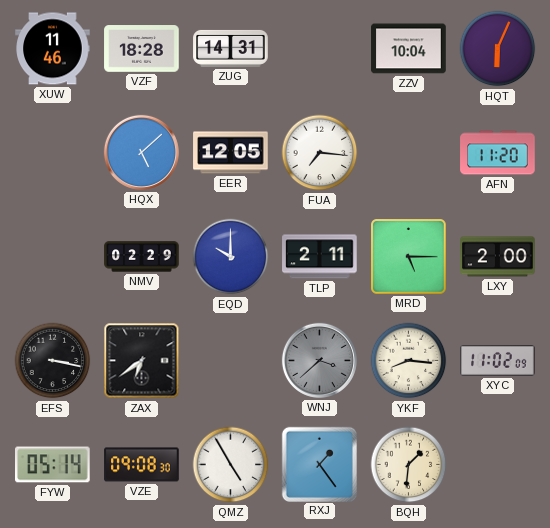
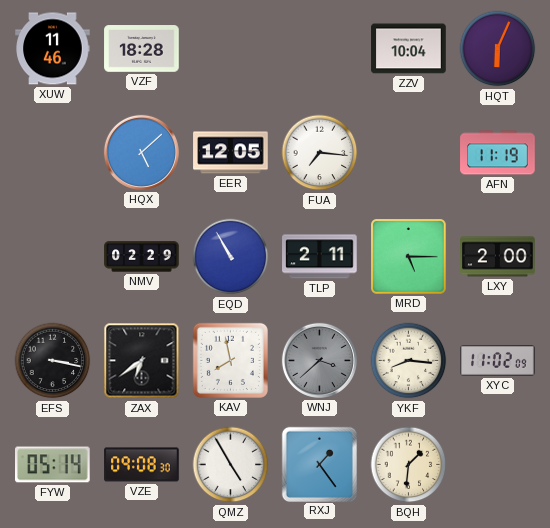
ZUG: 14:31 -> none (231, 48)
AFN: 11:20 -> 11:19 (498, 153)
EQD: 10:00 -> 10:55 (231, 257)
KAV: none -> 7:58 (230, 360)
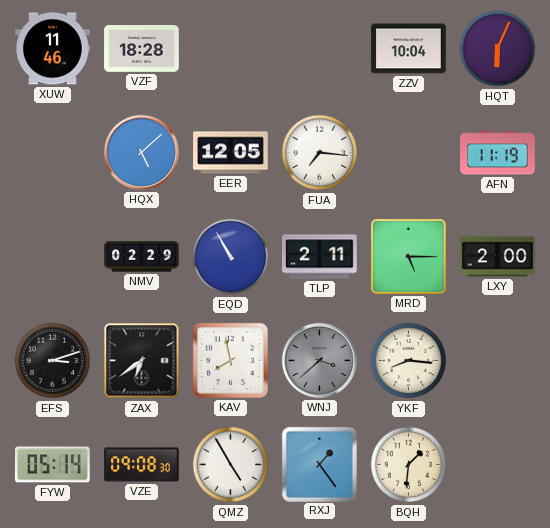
EFS: 3:17 -> 3:12 (53, 361)
XYC: 11:02 -> none (498, 361)
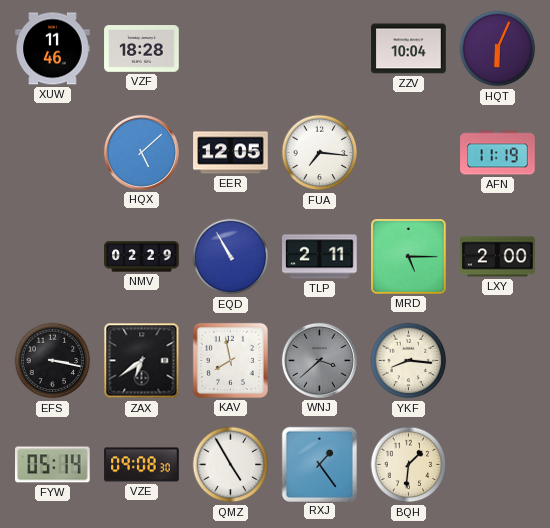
EFS: 3:12 -> 3:17 (53, 361)
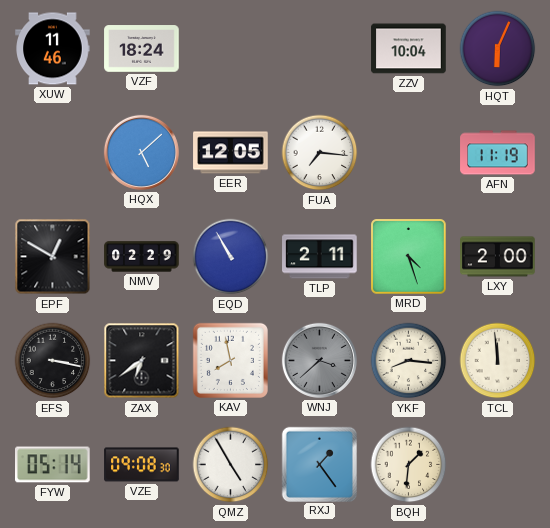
VZF: 18:28 -> 18:24 (142, 49)
EPF: none -> 12:50 (53, 257)
MRD: 5:15 -> 4:27 (409, 257)
TCL: none -> 11:59 (498, 361)
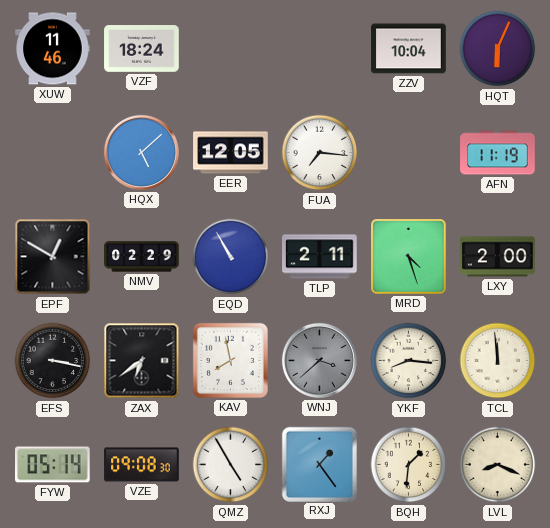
LVL: none -> 8:19 (498, 465)
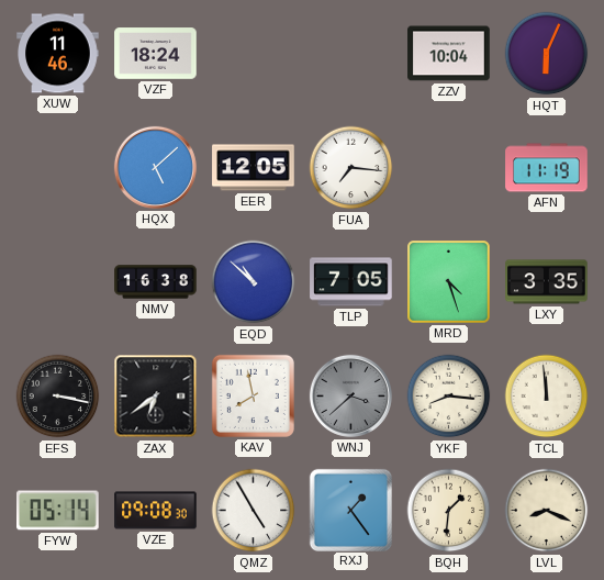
EPF: 12:50 -> none (53, 257)
NMV: 02:29 -> 16:38 (156, 282)
EQD: 10:55 -> 10:52 (254, 282)
TLP: 2:11 -> 7:05 (351, 282)
LXY: 2:00 -> 3:35 (547, 282)
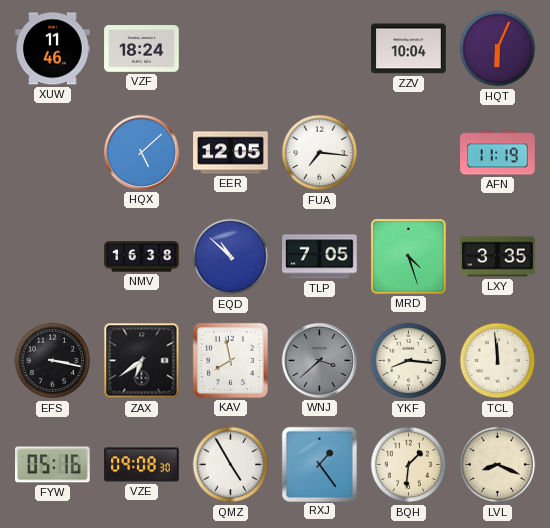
FYW: 05:14 -> 05:16 (53, 465)
